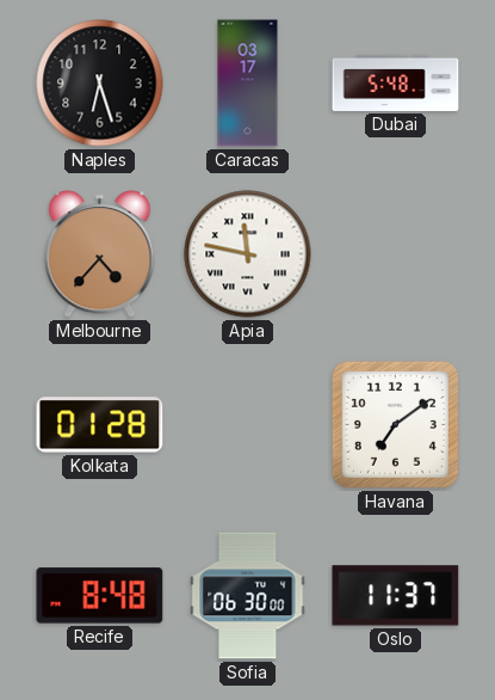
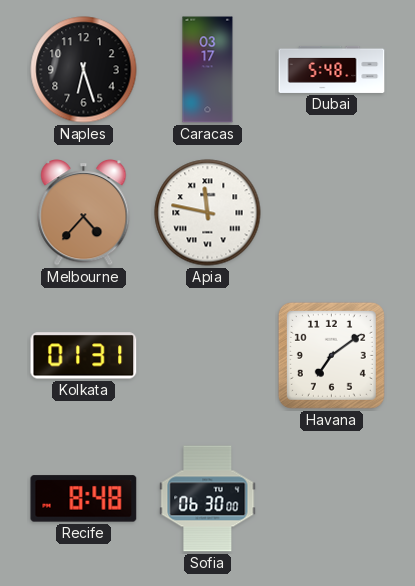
Kolkata: 01:28 -> 01:31 (84, 356)
Oslo: 11:37 -> none (396, 596)
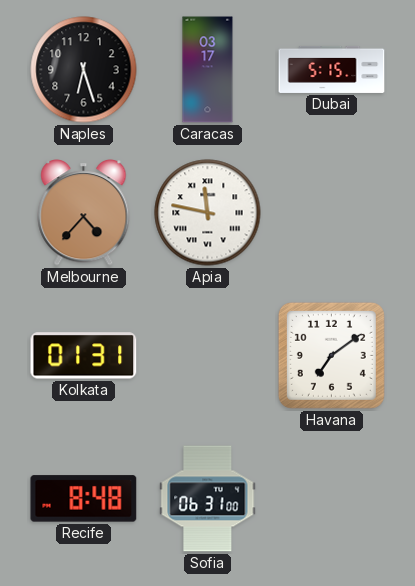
Dubai: 5:48 -> 5:15 (332, 69)
Sofia: 06:30 -> 06:31 (208, 499)
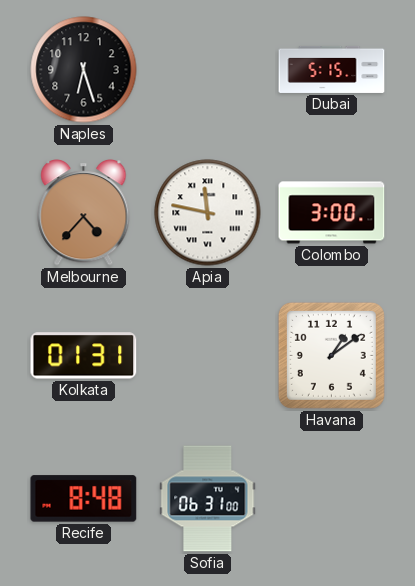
Caracas: 03:17 -> none (208, 70)
Colombo: none -> 3:00 (332, 213)
Havana: 7:09 -> 1:09 (331, 355)
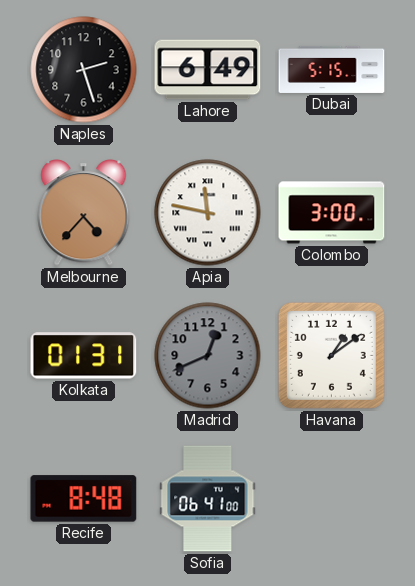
Naples: 6:27 -> 2:27 (84, 70)
Lahore: none -> 6:49 (208, 70)
Madrid: none -> 12:41 (208, 356)
Sofia: 06:31 -> 06:41 (208, 499)
